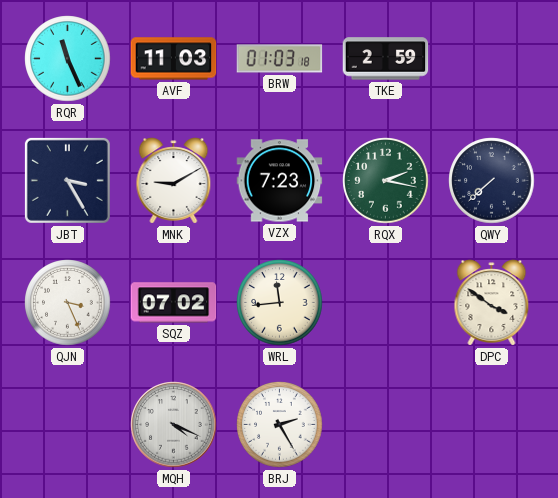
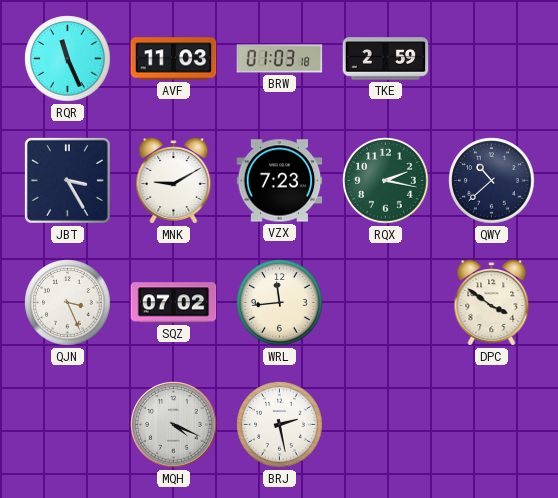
QWY: 7:38 -> 10:38 (492, 181)
BRJ: 2:25 -> 2:28 (280, 425)
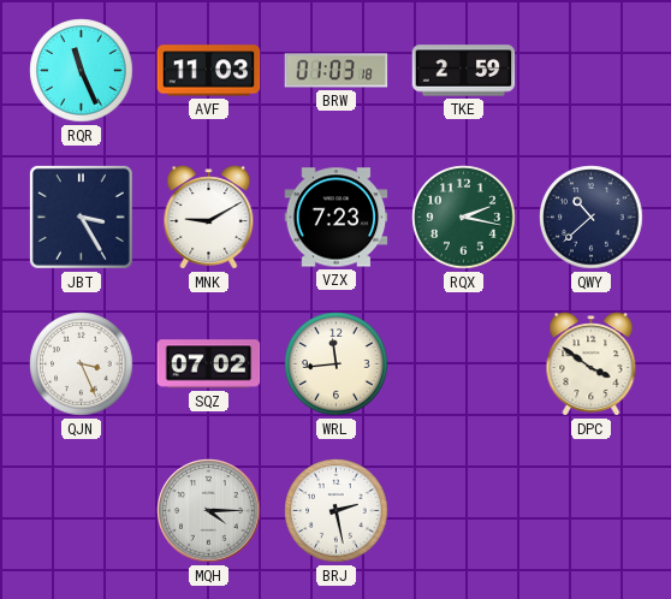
MQH: 4:19 -> 4:15 (209, 511)
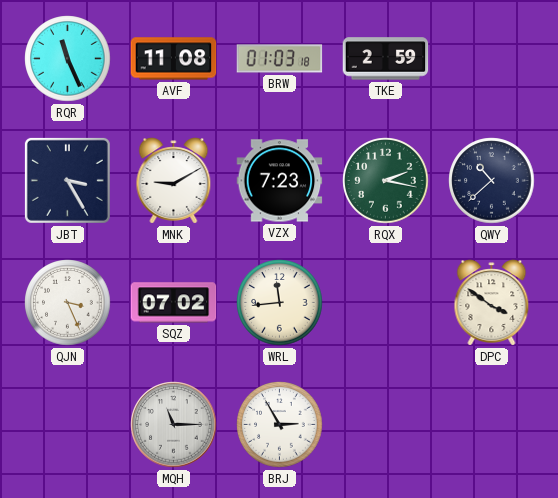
AVF: 11:03 -> 11:08 (174, 59)
MQH: 4:15 -> 11:15 (174, 425)
BRJ: 2:28 -> 2:55 (280, 425)
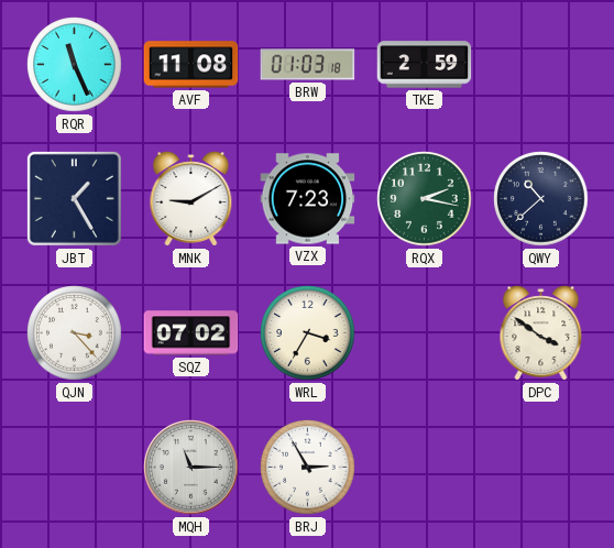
JBT: 3:25 -> 1:25 (74, 198)
QJN: 3:26 -> 3:23 (75, 333)
WRL: 11:44 -> 3:35 (308, 333)
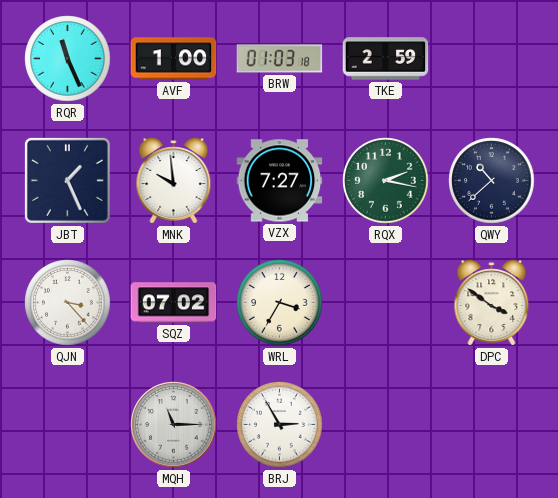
AVF: 11:08 -> 1:00 (174, 59)
JBT: 1:25 -> 1:26 (67, 180)
MNK: 9:10 -> 9:59 (174, 181)
VZX: 7:23 -> 7:27 (280, 181)
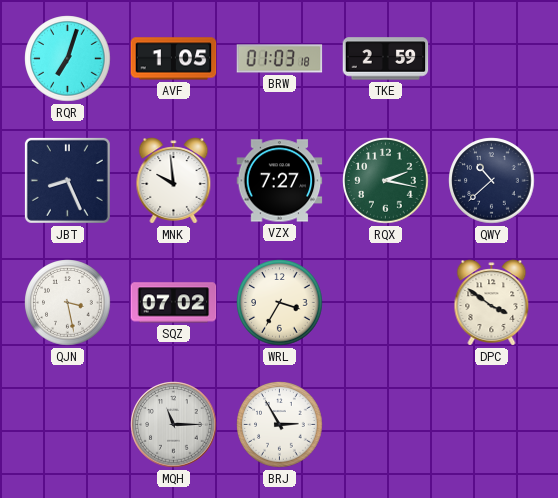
RQR: 11:26 -> 7:03 (68, 59)
AVF: 1:00 -> 1:05 (174, 59)
JBT: 1:26 -> 8:26 (67, 180)
QJN: 3:23 -> 3:28 (68, 303)
